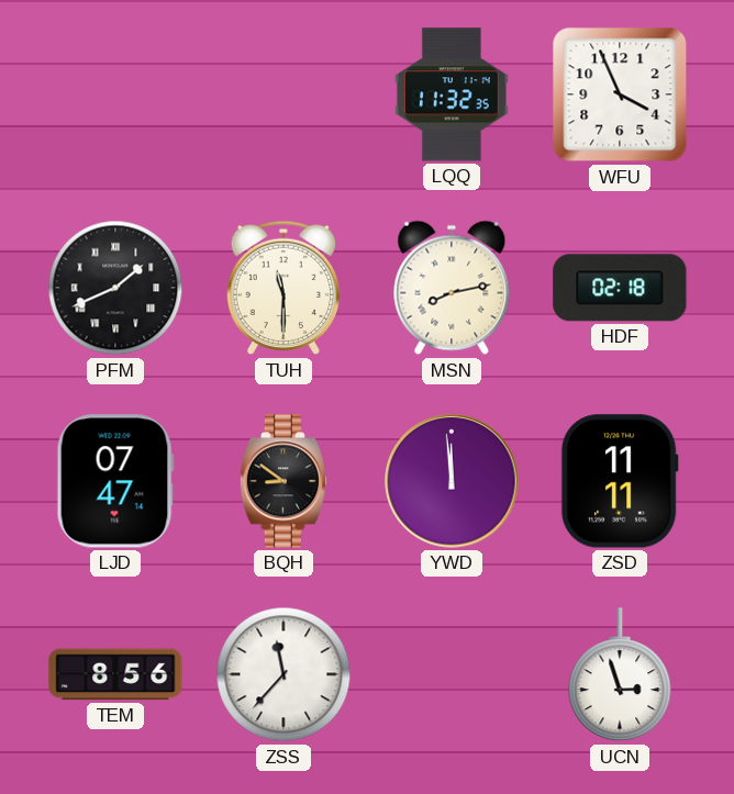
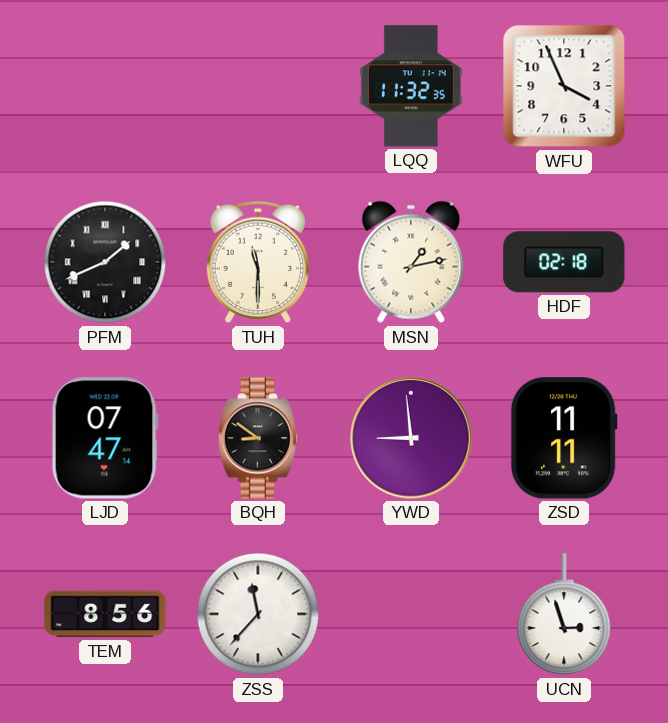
MSN: 8:13 -> 1:13 (411, 262)
YWD: 11:59 -> 8:59 (411, 438)
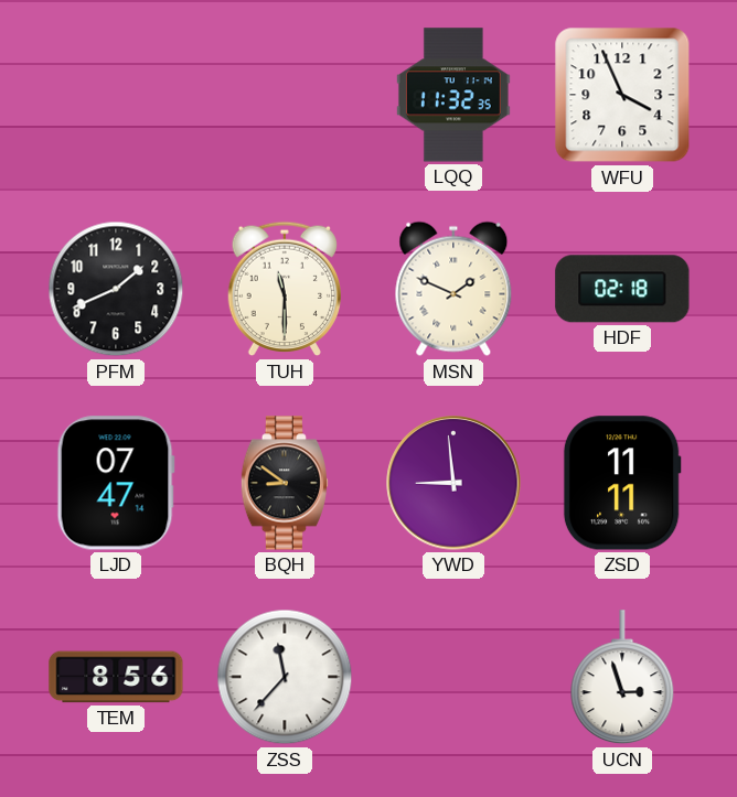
PFM numerals: Roman -> Arabic (116, 289)
MSN: 1:13 -> 1:49 (453, 289)
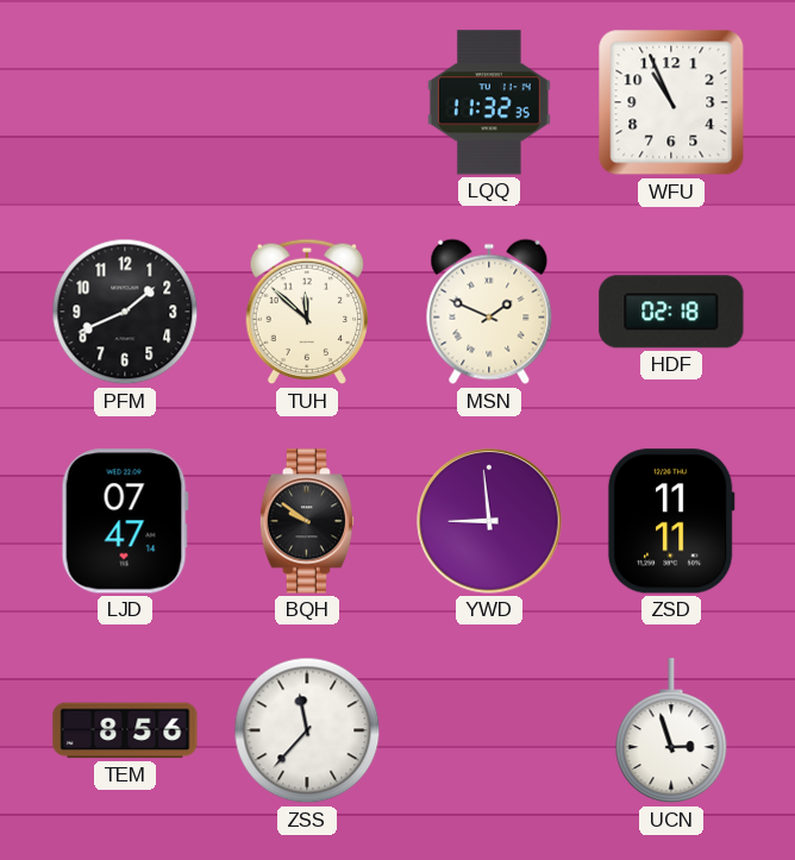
WFU: 3:56 -> 10:56 (671, 102)
TUH: 11:30 -> 11:52 (306, 312)
BQH: 8:51 -> 9:51 (306, 521)
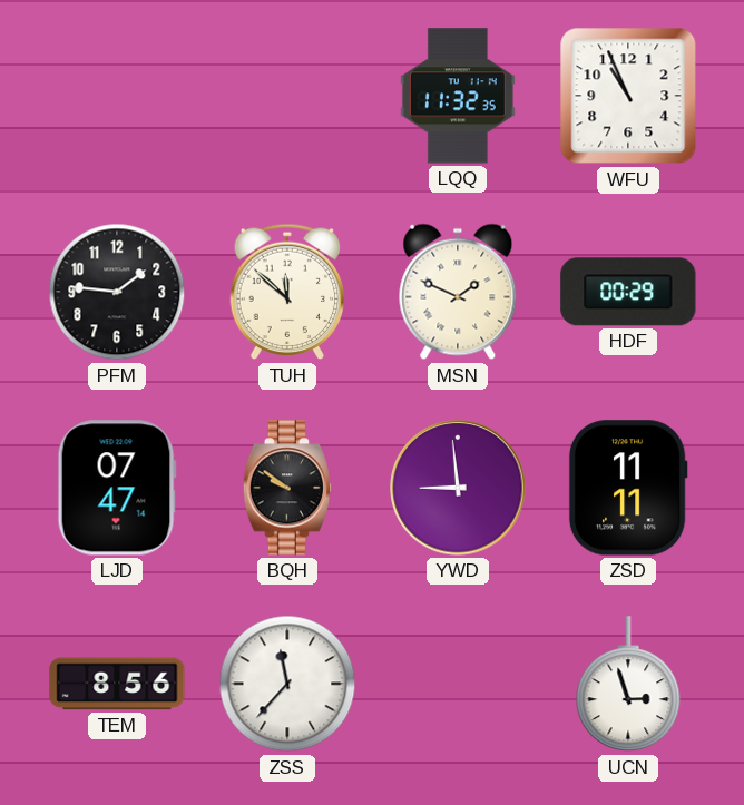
PFM: 1:41 -> 1:46 (117, 292)
HDF: 02:18 -> 00:29 (628, 292)
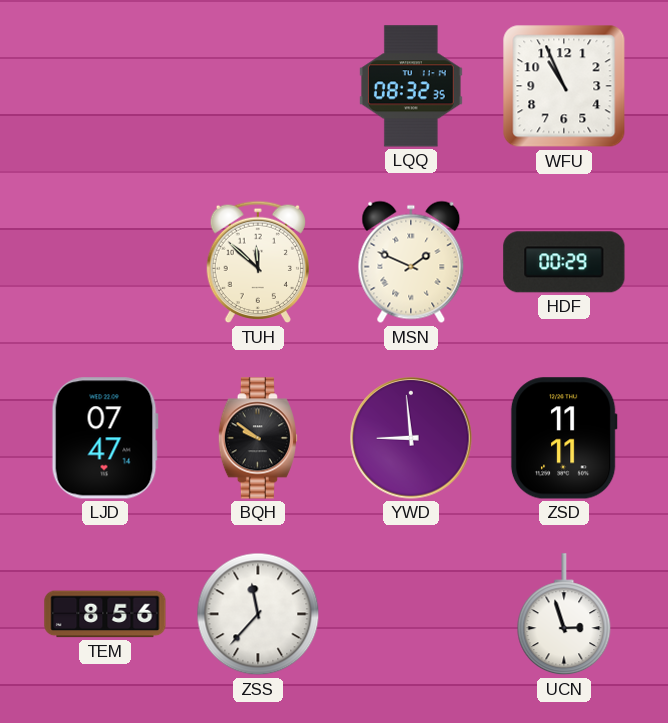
LQQ: 11:32 -> 08:32 (411, 86)
PFM: 1:46 -> none (117, 292)
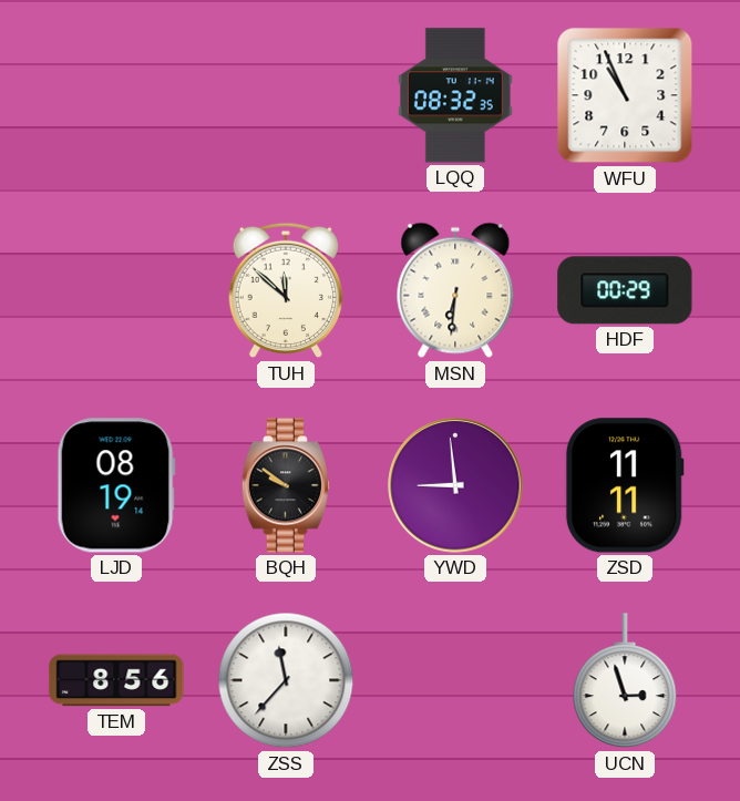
MSN: 1:49 -> 6:31 (455, 290)
LJD: 07:47 -> 08:19 (116, 485)
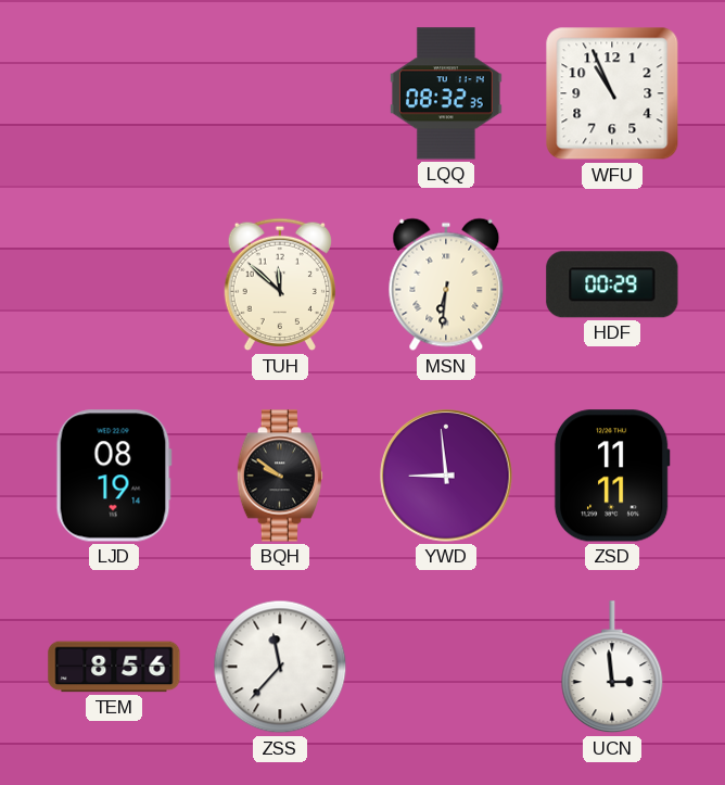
UCN: 2:57 -> 2:59 (612, 668)
